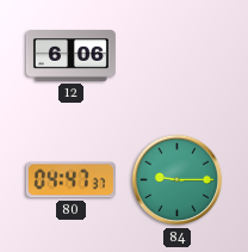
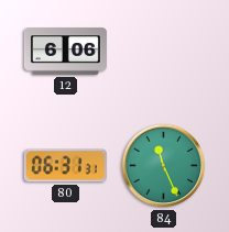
80: 04:47 -> 06:31 (65, 166)
84: 9:15 -> 11:26 (164, 166)
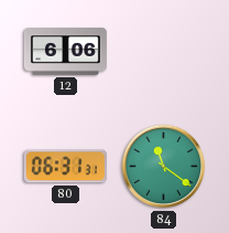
84: 11:26 -> 11:21 (164, 167)
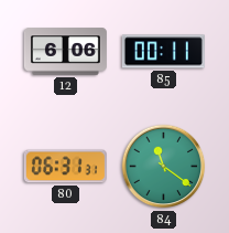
85: none -> 00:11 (163, 52)
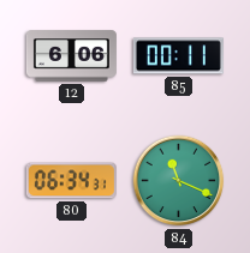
80: 06:31 -> 06:34 (71, 181)
84: 11:21 -> 11:19 (179, 181)
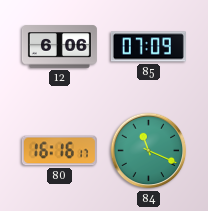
85: 00:11 -> 07:09 (148, 47)
80: 06:34 -> 16:16 (59, 151)
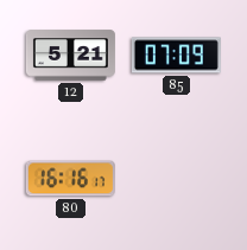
12: 6:06 -> 5:21 (70, 56)
84: 11:19 -> none (149, 151)
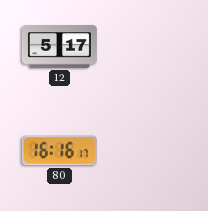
12: 5:21 -> 5:17 (59, 47)
85: 07:09 -> none (176, 56)
